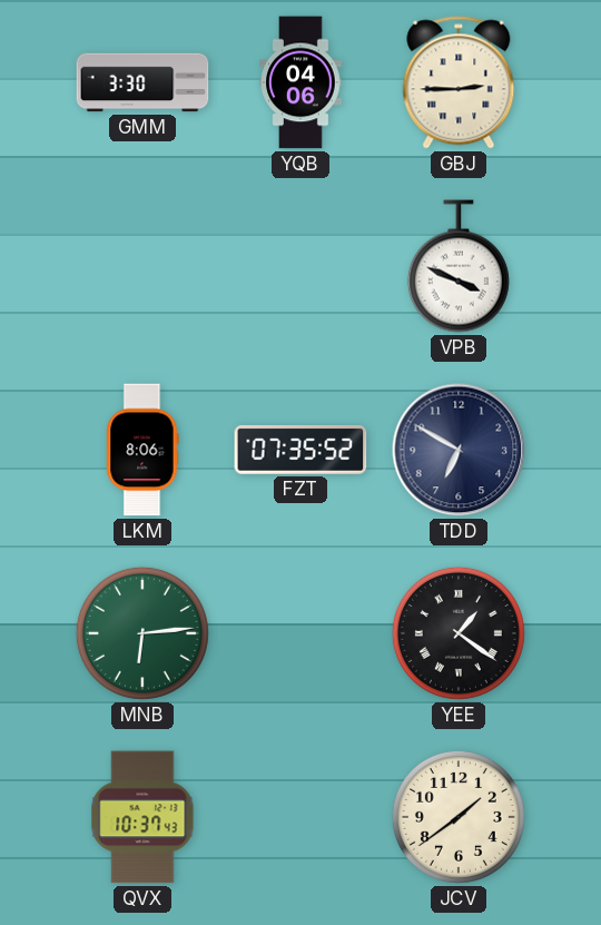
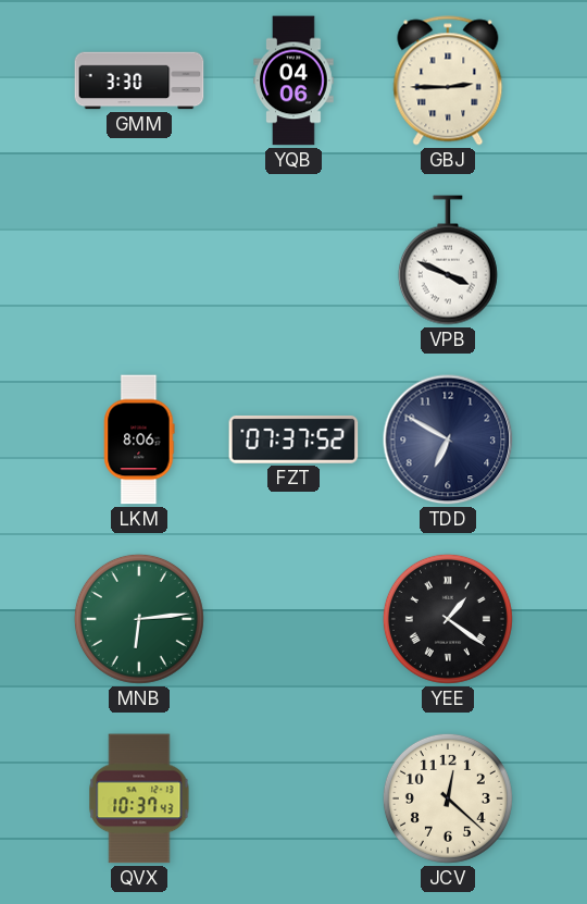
FZT: 07:35 -> 07:37 (293, 439)
JCV: 1:39 -> 12:22 (448, 798)
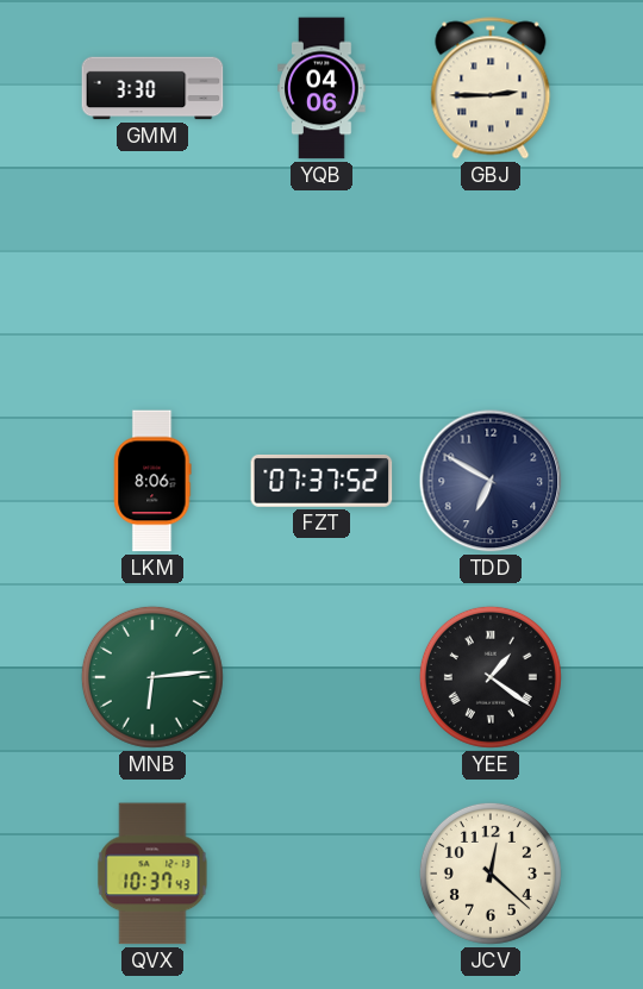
VPB: 3:49 -> none (448, 260)
